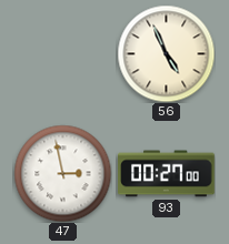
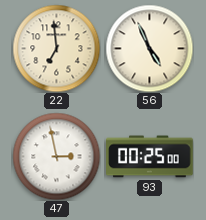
22: none -> 6:59 (56, 48)
93: 00:27 -> 00:25 (150, 157)
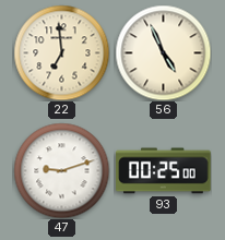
47: 2:58 -> 9:12 (61, 170)
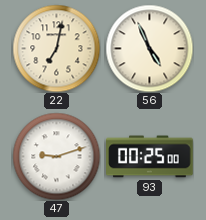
22: 6:59 -> 7:02 (56, 48)
